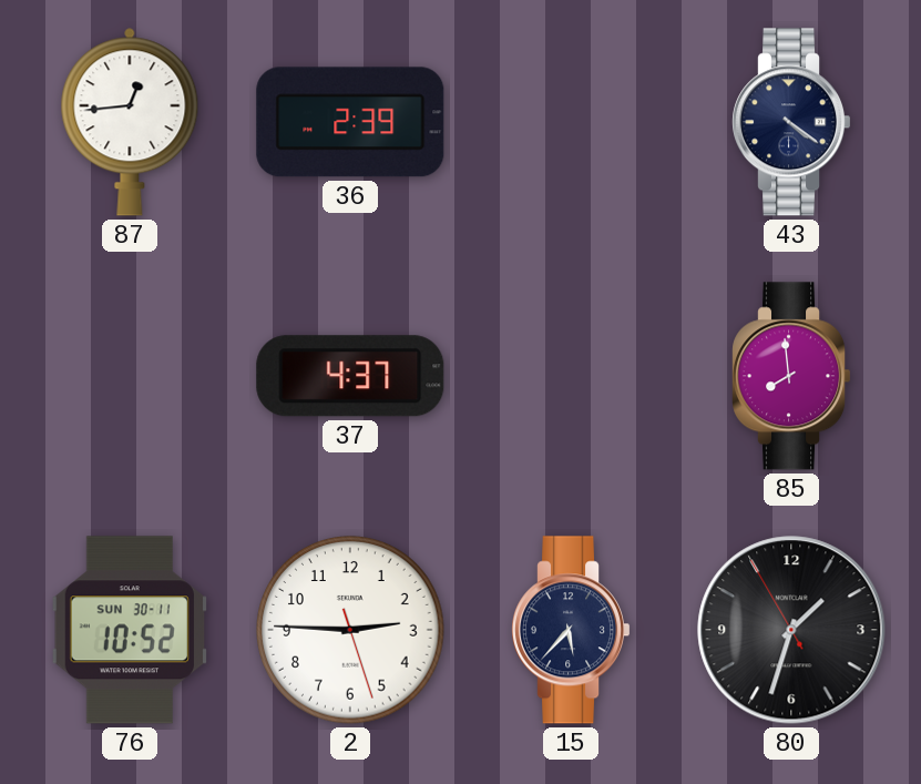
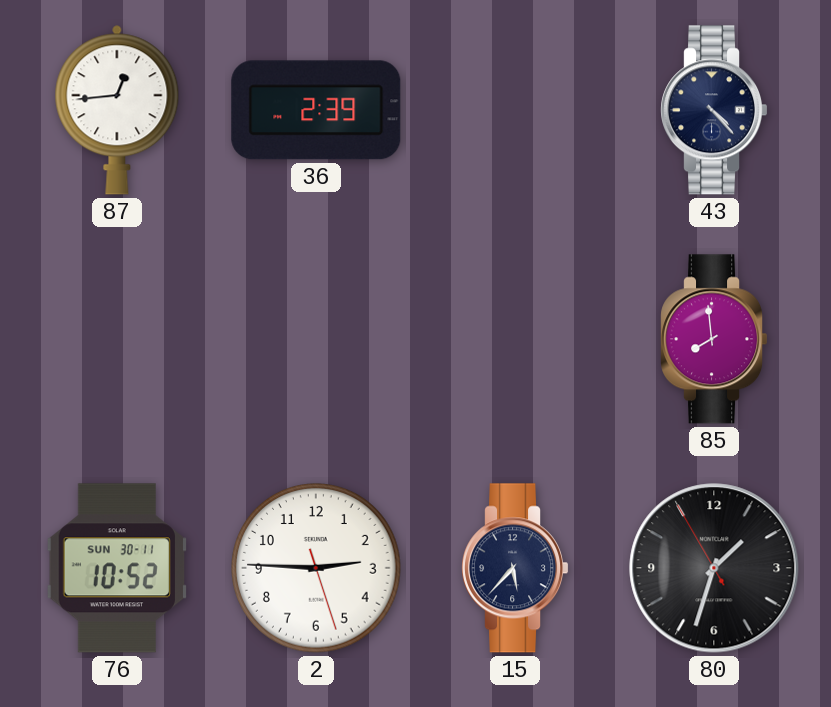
43: 4:21 -> 4:23 (714, 110)
37: 4:37 -> none (350, 376)
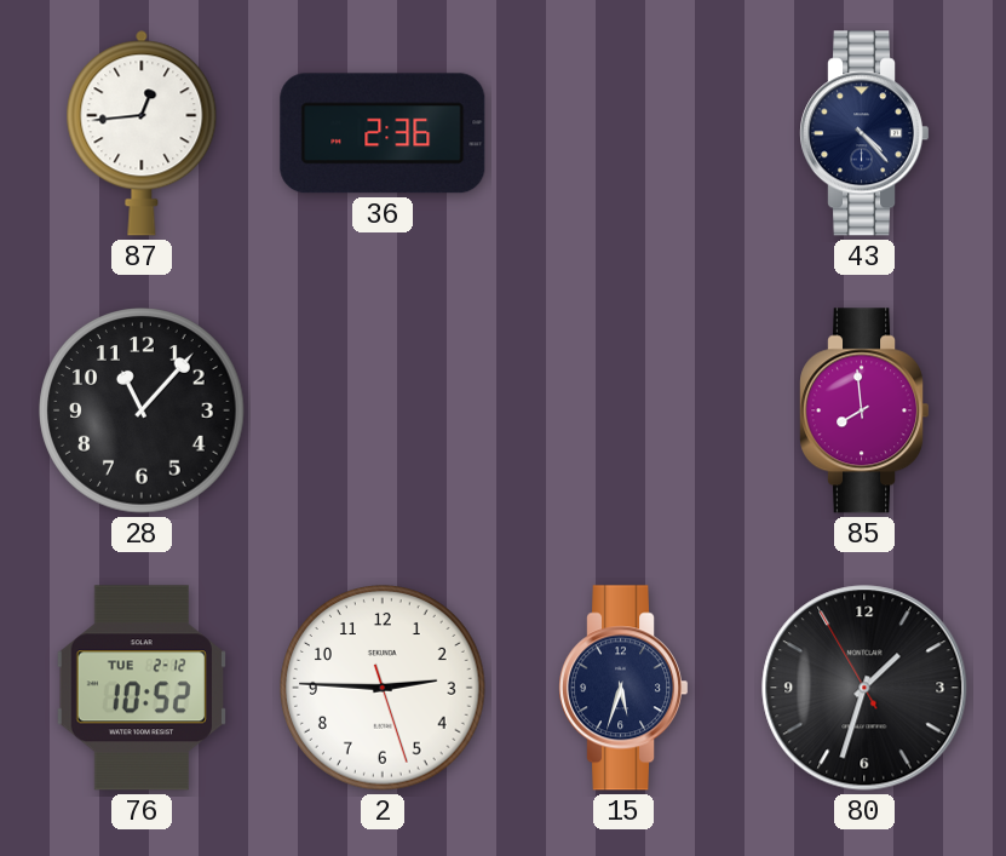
36: 2:39 -> 2:36 (383, 133)
28: none -> 11:07 (142, 410)
76 date: SUN 30-11 -> TUE 2-12 (142, 688)
15: 5:37 -> 5:33 (623, 688)
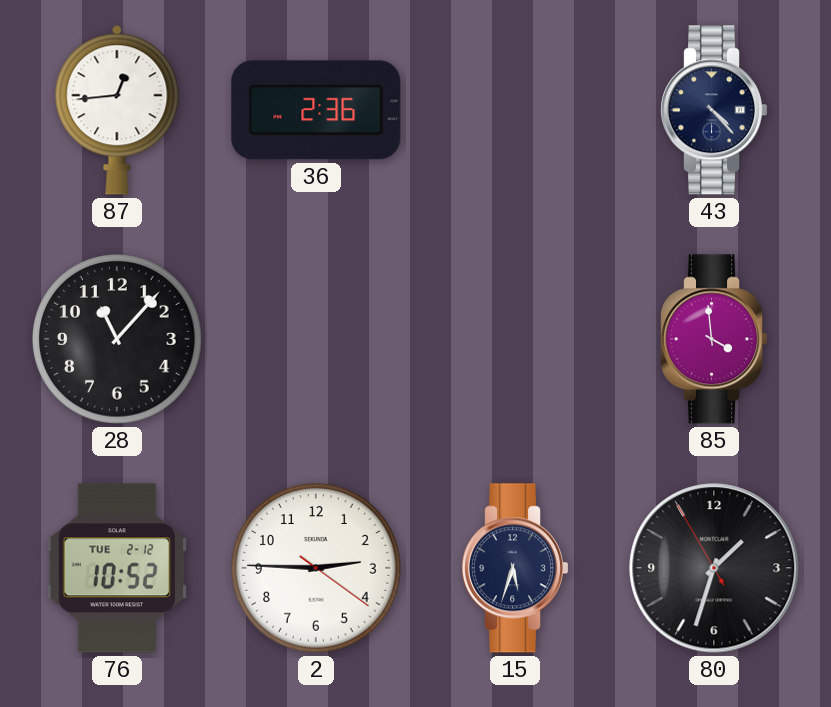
85: 7:59 -> 3:59 (714, 339)
2: 2:45:27 -> 2:45:21 (316, 568)
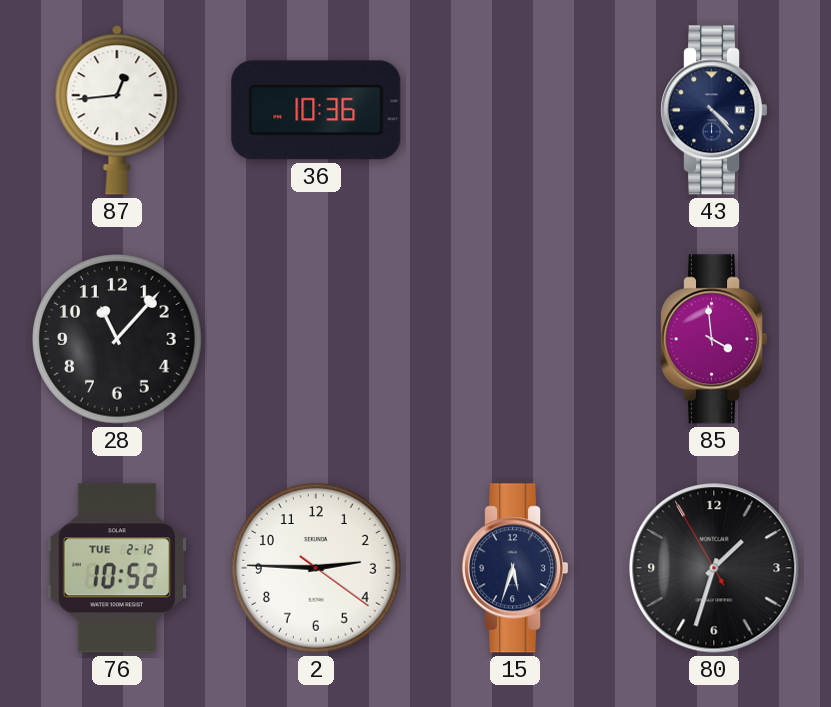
36: 2:36 -> 10:36 (316, 110)
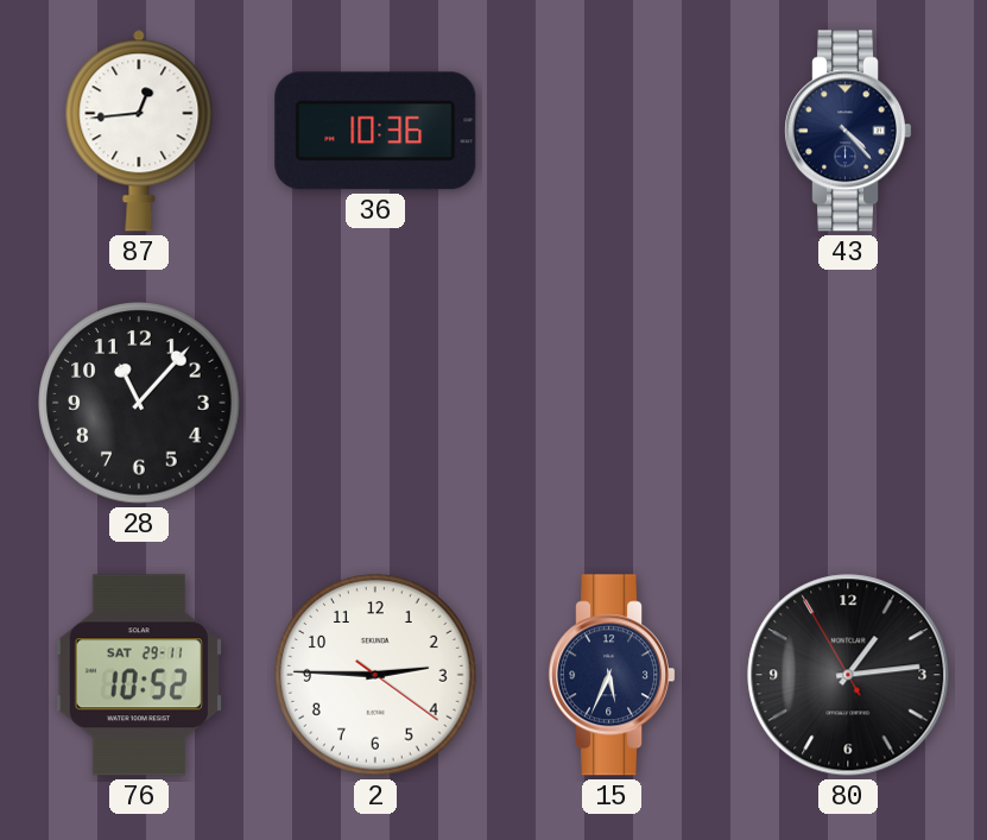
85: 3:59 -> none (714, 339)
76 date: TUE 2-12 -> SAT 29-11 (139, 675)
15: 5:33 -> 5:34 (612, 675)
80: 1:32 -> 1:13 (848, 675)
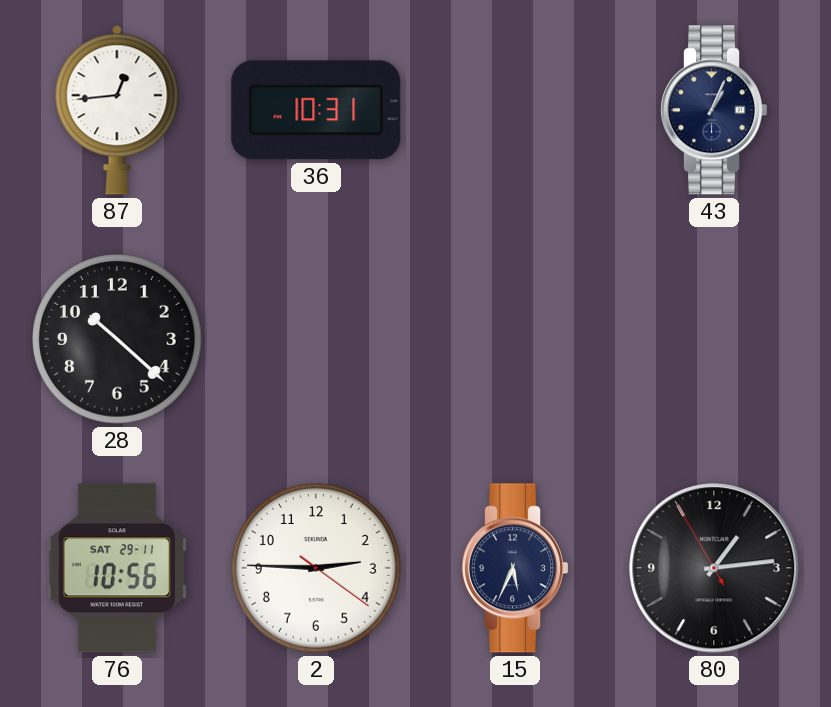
36: 10:36 -> 10:31 (316, 110)
43: 4:23 -> 1:04 (714, 110)
28: 11:07 -> 10:22 (117, 339)
76: 10:52 -> 10:56 (117, 568)
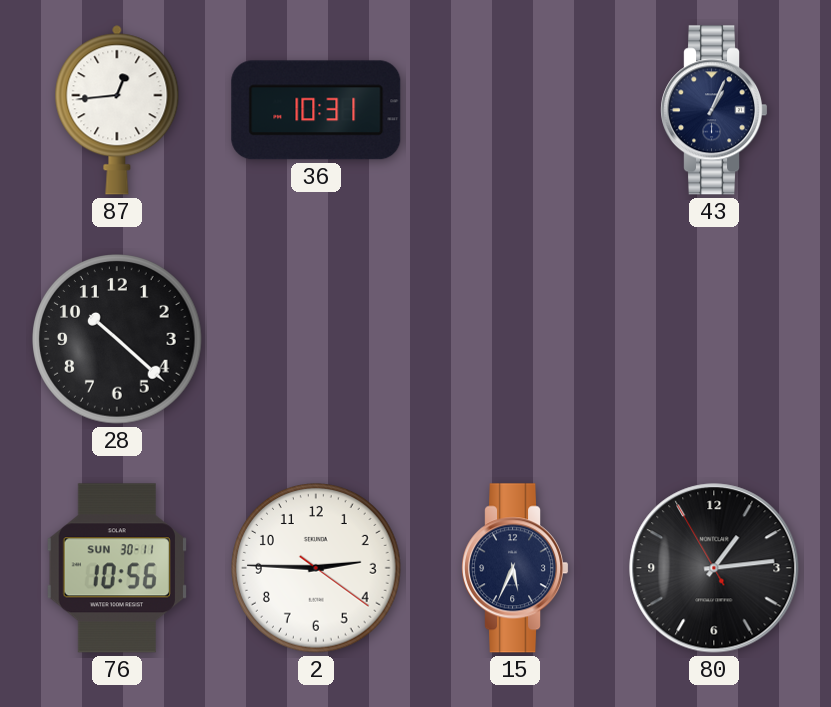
76 date: SAT 29-11 -> SUN 30-11 (117, 568)
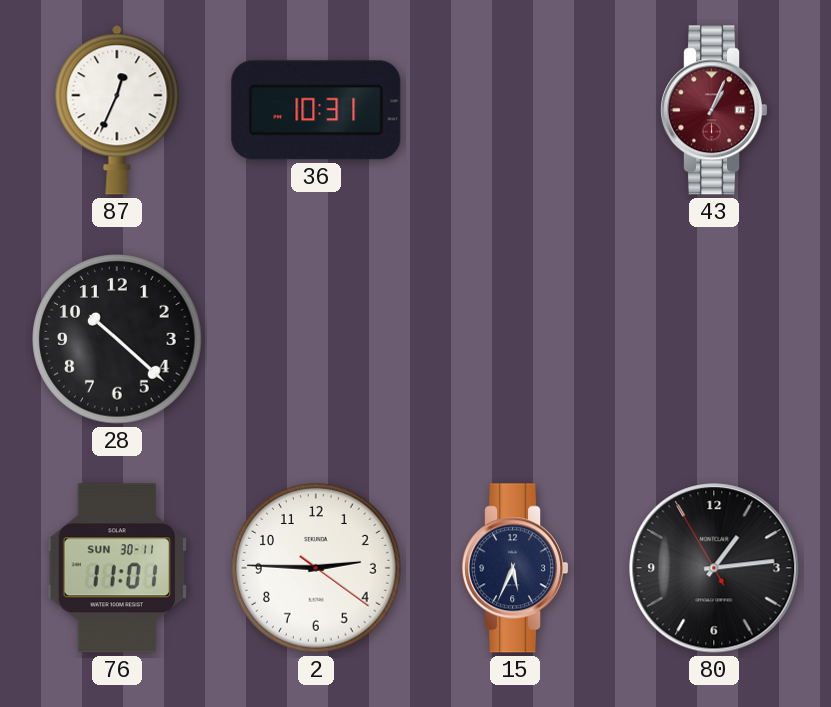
87: 12:44 -> 12:34 (117, 110)
43 dial: navy -> burgundy (714, 110)
76: 10:56 -> 11:01 (117, 568)
